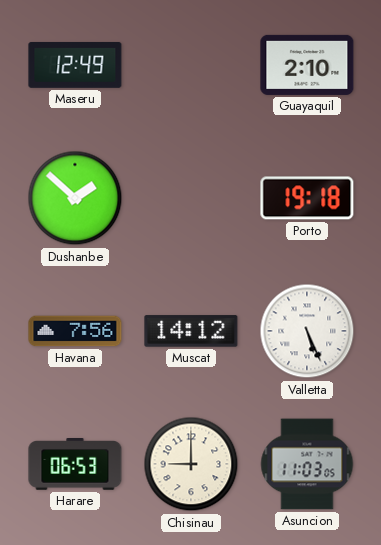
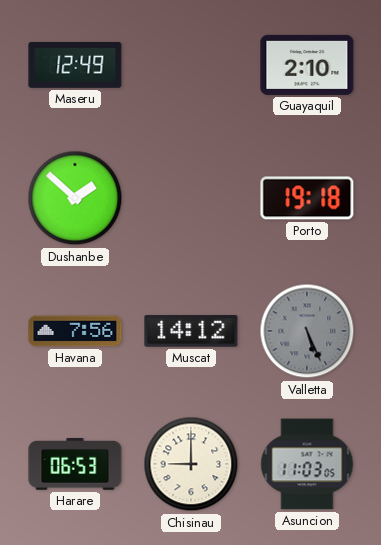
Valletta dial: white -> grey (307, 331)
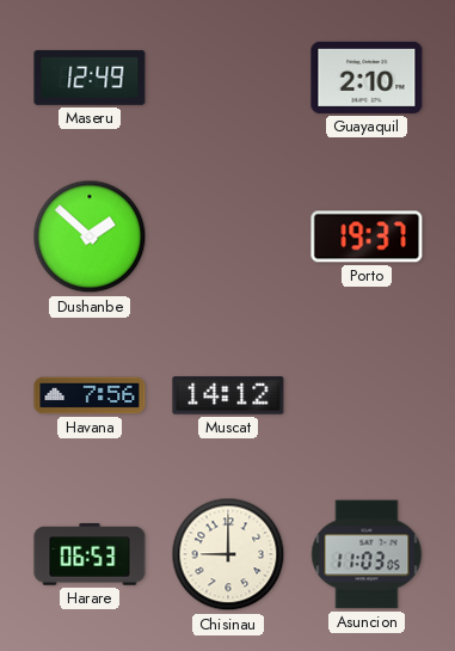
Porto: 19:18 -> 19:37 (367, 237)
Valletta: 5:26 -> none (307, 331)
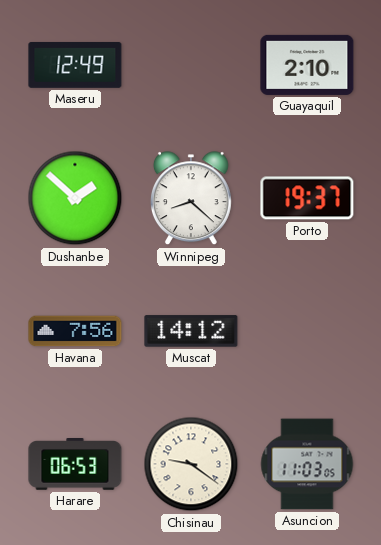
Winnipeg: none -> 8:22 (191, 199)
Chisinau: 9:00 -> 9:21 (191, 464)
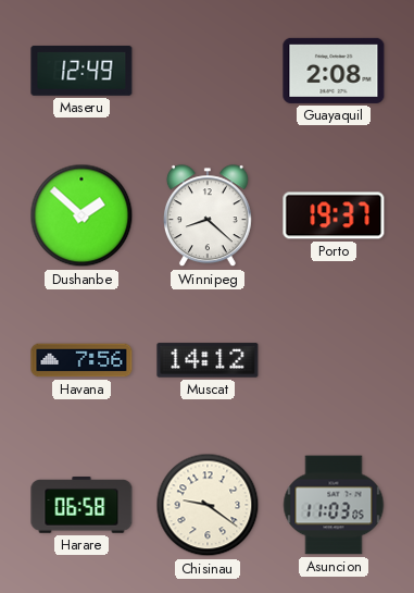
Guayaquil: 2:10 -> 2:08 (334, 71)
Harare: 06:53 -> 06:58 (81, 506)
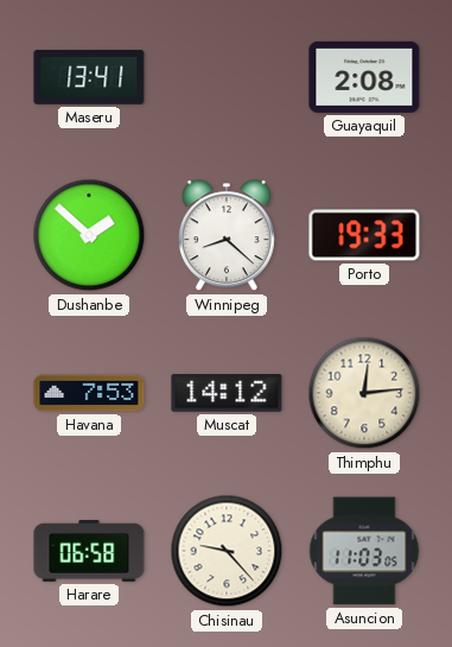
Maseru: 12:49 -> 13:41 (89, 77)
Porto: 19:37 -> 19:33 (364, 235)
Havana: 7:56 -> 7:53 (89, 393)
Thimphu: none -> 12:14 (364, 393)
Chisinau: 9:21 -> 9:23 (227, 551)
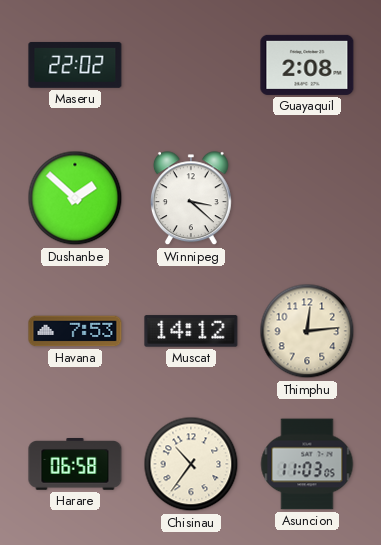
Maseru: 13:41 -> 22:02 (75, 65)
Winnipeg: 8:22 -> 3:22 (191, 199)
Porto: 19:33 -> none (364, 235)
Chisinau: 9:23 -> 10:36 (191, 464)
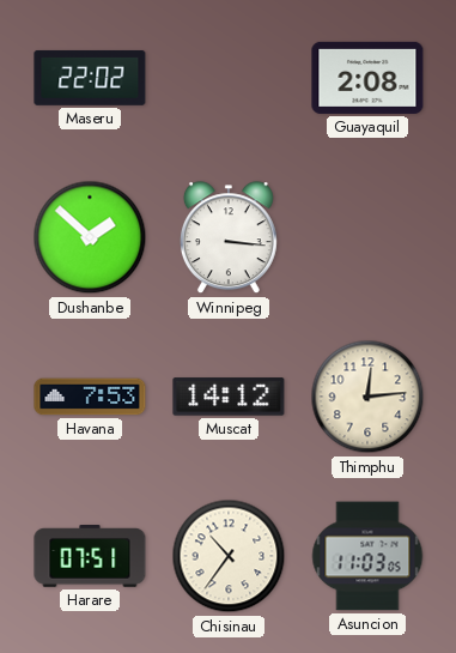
Winnipeg: 3:22 -> 3:16 (229, 238)
Harare: 06:58 -> 07:51 (90, 557)
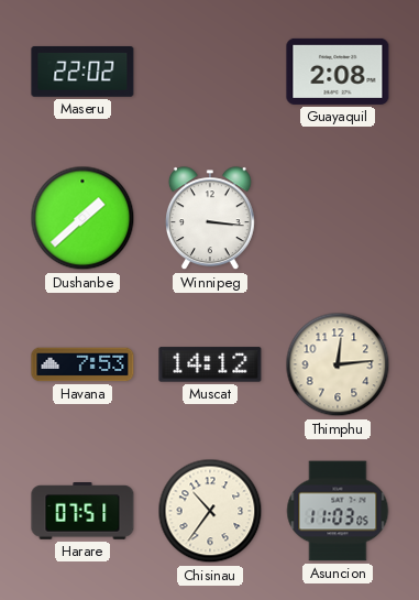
Dushanbe: 1:52 -> 1:38 (82, 218)
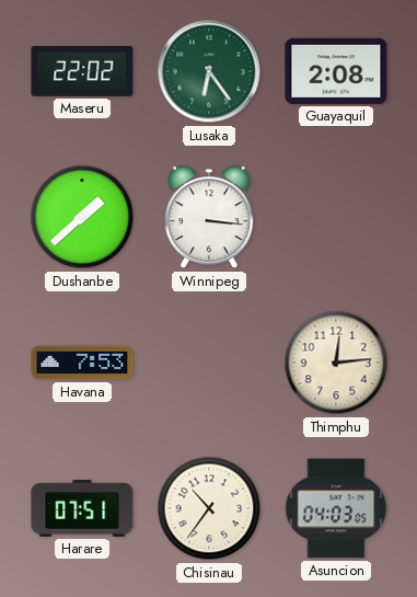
Lusaka: none -> 6:24 (209, 71)
Muscat: 14:12 -> none (210, 364)
Asuncion: 11:03 -> 04:03 (336, 508)
